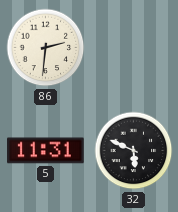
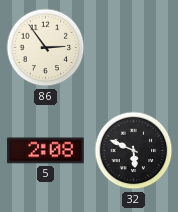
86: 2:31 -> 2:54 (46, 48)
5: 11:31 -> 2:08 (46, 151)
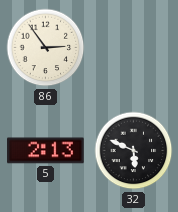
5: 2:08 -> 2:13 (46, 151)
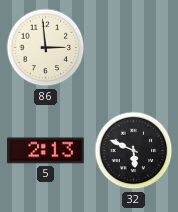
86: 2:54 -> 2:59 (46, 48)
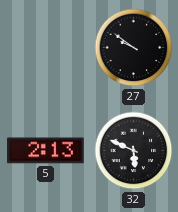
86: 2:59 -> none (46, 48)
27: none -> 9:51 (134, 48)
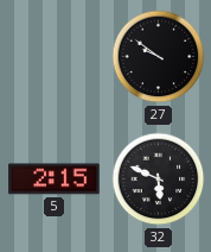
5: 2:13 -> 2:15 (55, 179)
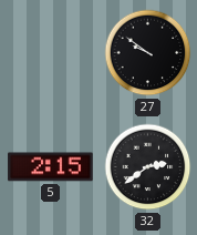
32: 5:49 -> 2:39 (148, 167)
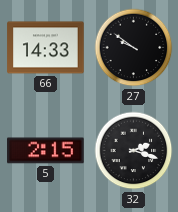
66: none -> 14:33 (46, 48)
32: 2:39 -> 2:18 (134, 151)
